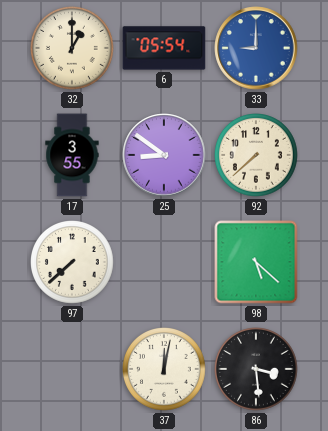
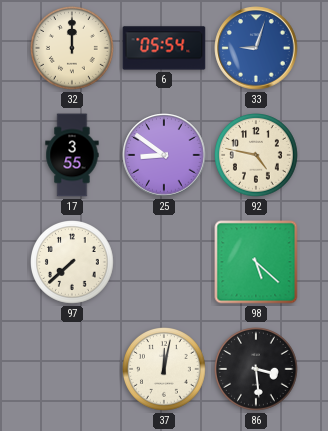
32: 1:00 -> 12:00 (73, 49)
33: 9:00 -> 9:03 (256, 48)
92: 7:38 -> 4:47 (257, 156)
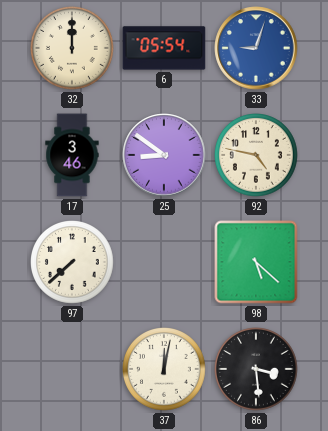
17: 3:55 -> 3:46 (72, 155)
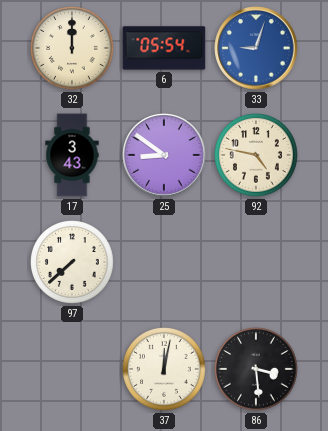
17: 3:46 -> 3:43 (72, 155)
98: 5:22 -> none (256, 262)
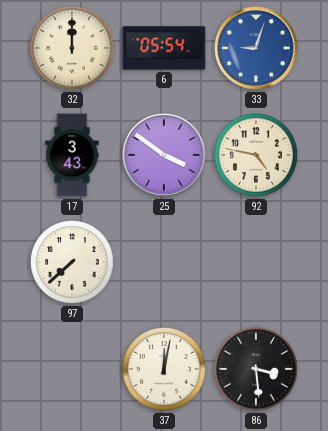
25: 8:51 -> 3:51 (164, 155)
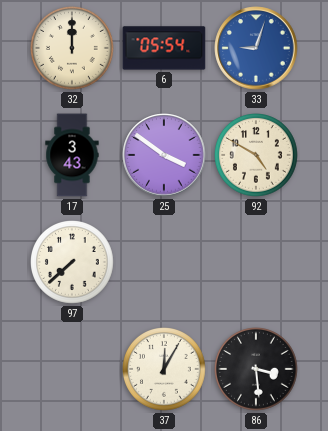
92: 4:47 -> 4:50 (257, 156)
37: 12:02 -> 12:05 (165, 370)
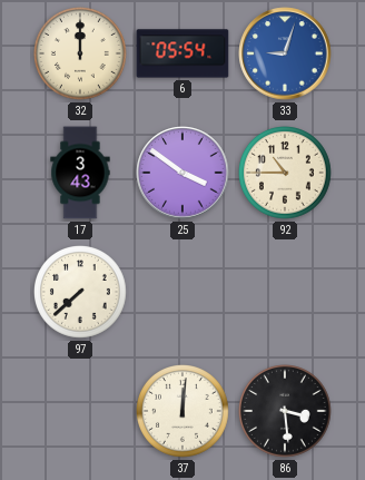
92: 4:50 -> 10:45 (286, 174)
37: 12:05 -> 12:01 (184, 412)
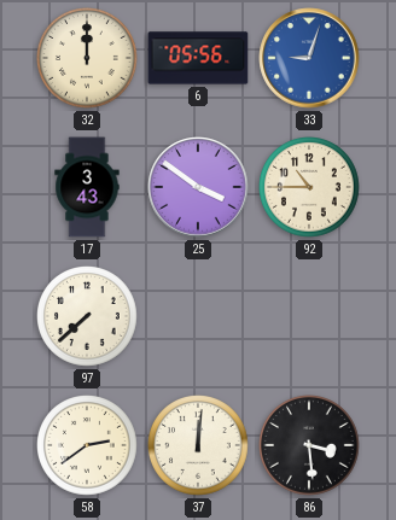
6: 05:54 -> 05:56 (198, 58)
58: none -> 2:39 (88, 446)
